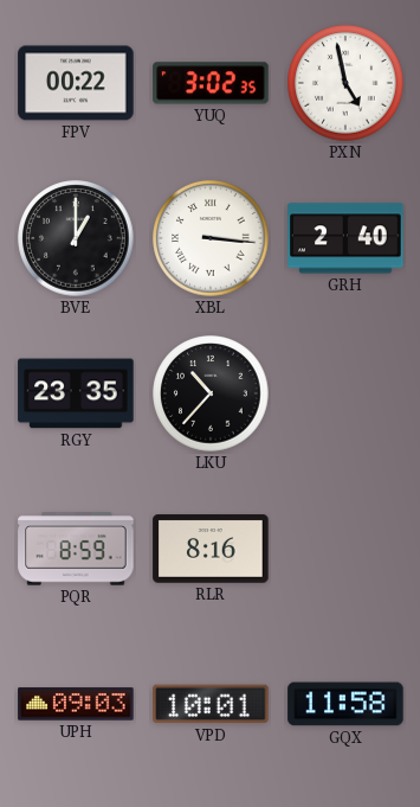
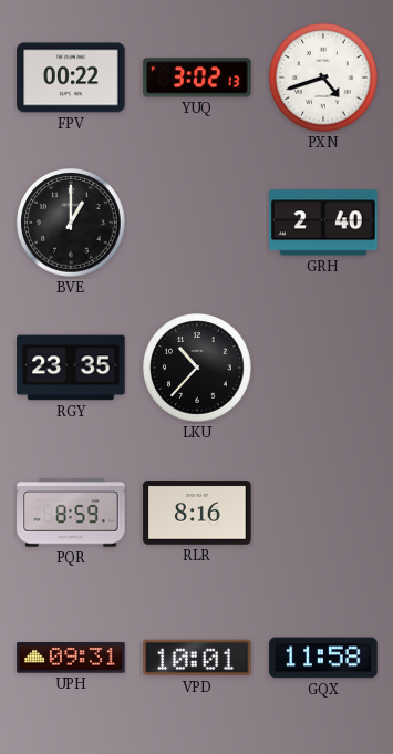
YUQ: 3:02:35 -> 3:02:13 (197, 78)
PXN: 4:58 -> 4:42 (323, 78)
XBL: 3:16 -> none (211, 238)
UPH: 09:03 -> 09:31 (71, 658)
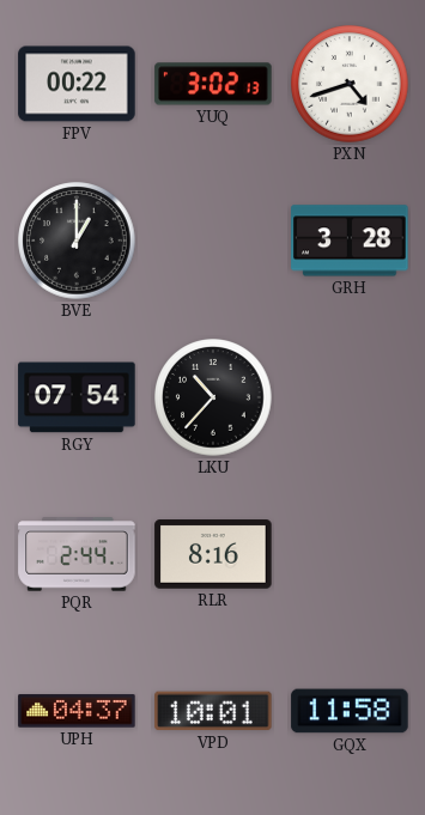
GRH: 2:40 -> 3:28 (350, 241)
RGY: 23:35 -> 07:54 (77, 397)
PQR: 8:59 -> 2:44 (77, 554)
UPH: 09:31 -> 04:37 (77, 711)
